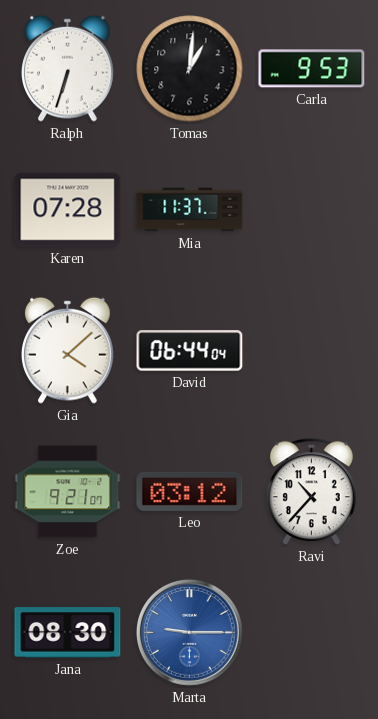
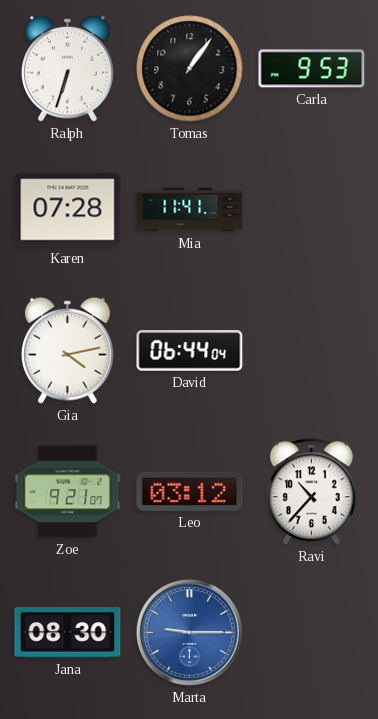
Tomas: 1:01 -> 1:06 (190, 69)
Mia: 11:37 -> 11:41 (190, 210)
Gia: 4:08 -> 4:13 (68, 350)
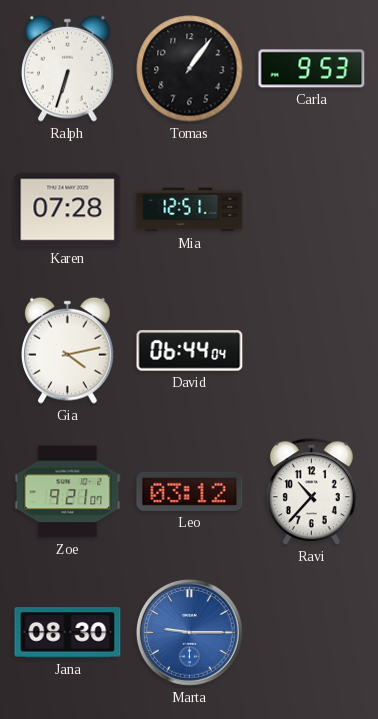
Mia: 11:41 -> 12:51 (190, 210)
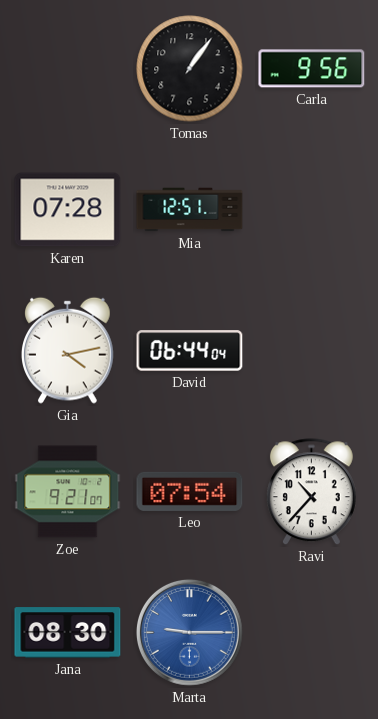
Ralph: 6:33 -> none (68, 68)
Carla: 9:53 -> 9:56 (312, 69)
Leo: 03:12 -> 07:54 (190, 491)
